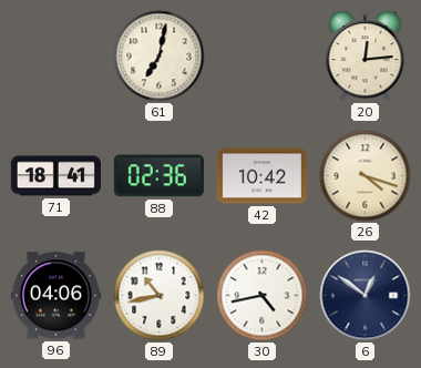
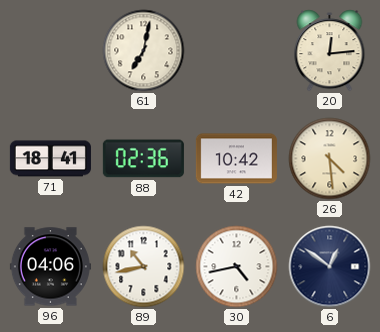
26: 4:18 -> 4:29 (330, 159)
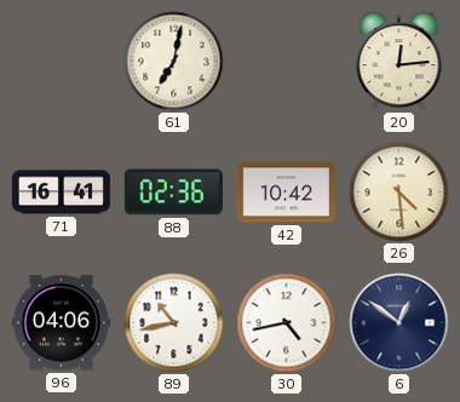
71: 18:41 -> 16:41 (61, 193)
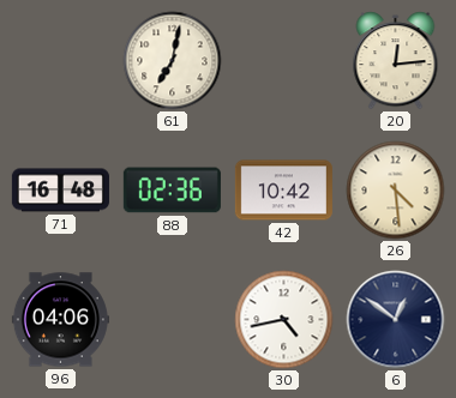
71: 16:41 -> 16:48 (60, 191)
89: 10:43 -> none (174, 323)
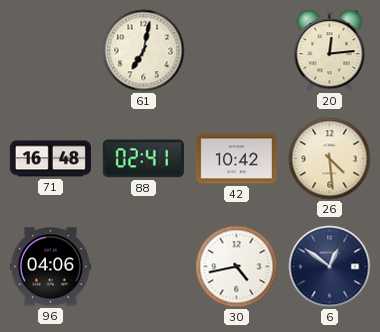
88: 02:36 -> 02:41 (143, 159)
